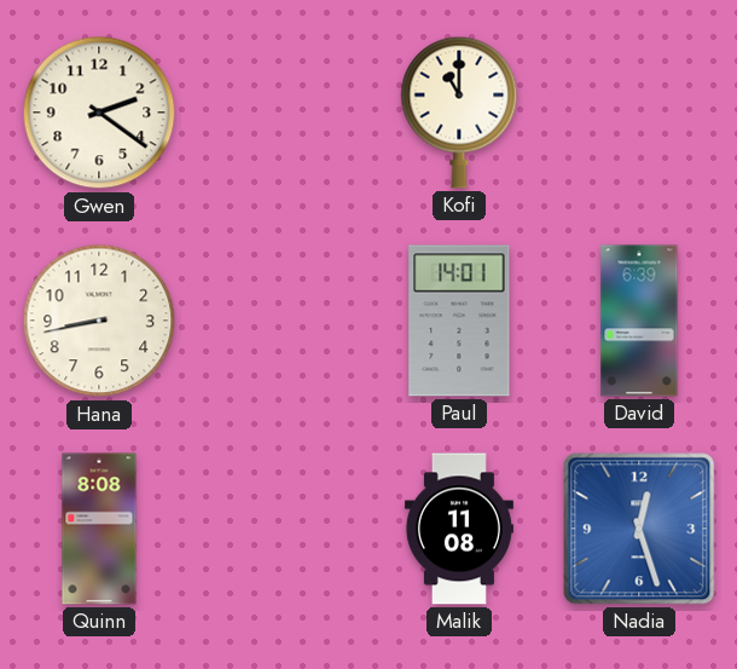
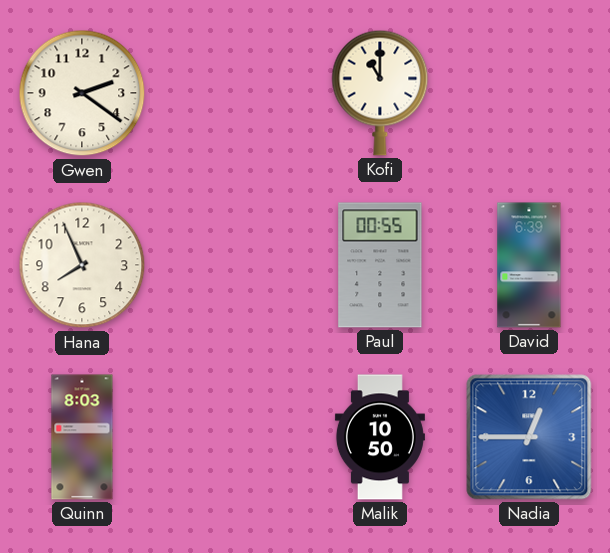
Hana: 8:43 -> 7:56 (82, 265)
Paul: 14:01 -> 00:55 (380, 265)
Quinn: 8:08 -> 8:03 (82, 437)
Malik: 11:08 -> 10:50 (380, 437)
Nadia: 12:27 -> 12:45 (529, 437)
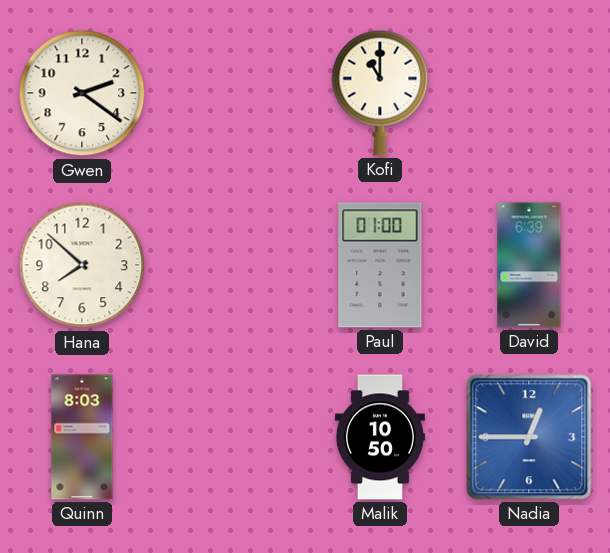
Hana: 7:56 -> 7:52 (82, 265)
Paul: 00:55 -> 01:00 (380, 265)
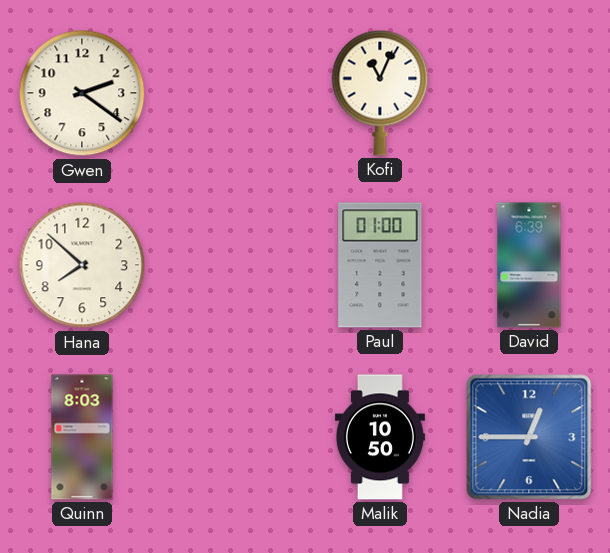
Kofi: 11:00 -> 11:04 (380, 93)
